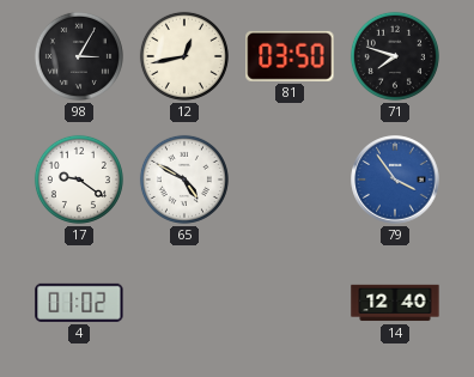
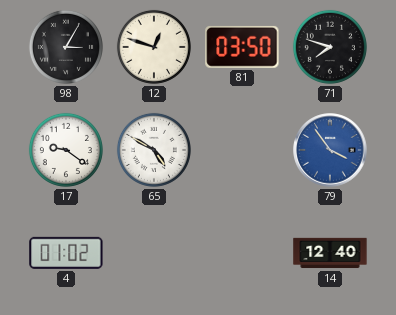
12: 12:43 -> 12:48 (154, 47)
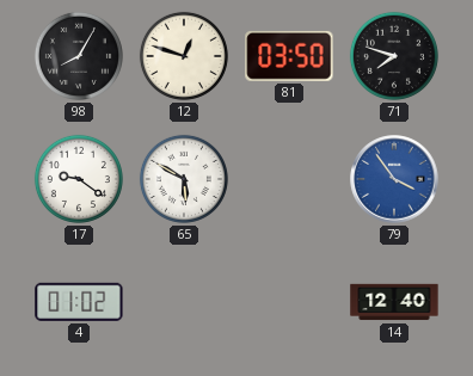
98: 3:05 -> 8:05 (79, 56)
65: 4:50 -> 5:50 (184, 179)
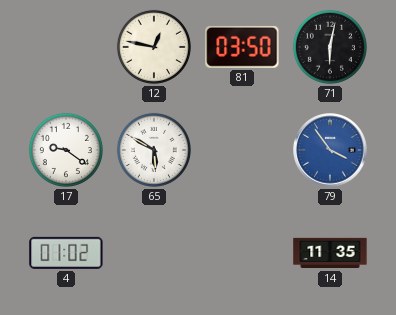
98: 8:05 -> none (79, 56)
12: 12:48 -> 12:47 (154, 47)
71: 7:48 -> 6:02 (330, 47)
14: 12:40 -> 11:35 (330, 253)
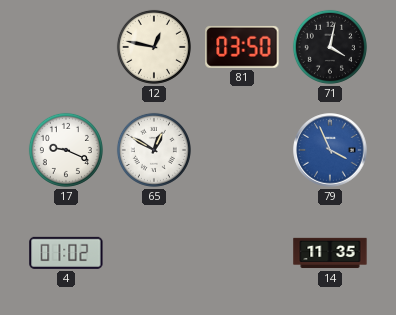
71: 6:02 -> 4:02 (330, 47)
17: 9:21 -> 9:19 (66, 150)
65: 5:50 -> 12:50 (154, 150)
79: 3:54 -> 3:56 (330, 150)
